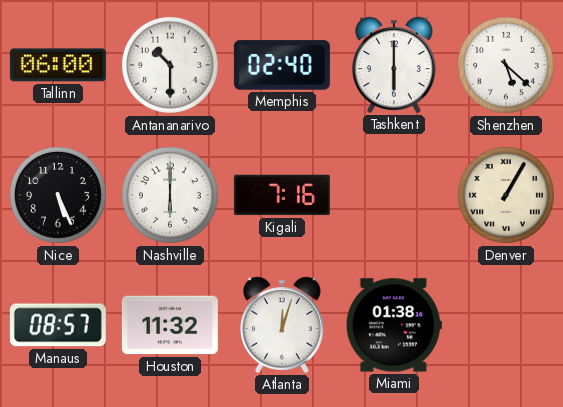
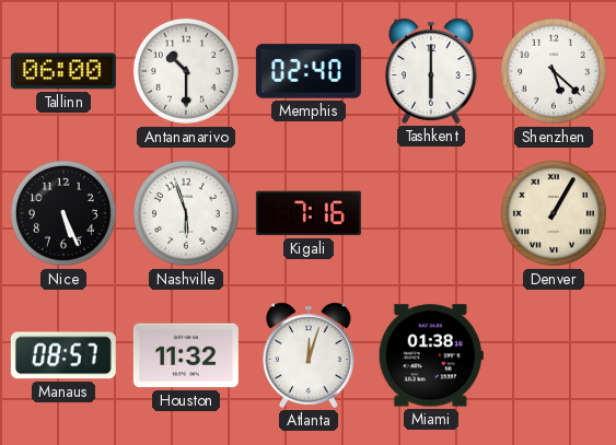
Nashville: 6:00 -> 5:57 (186, 213)
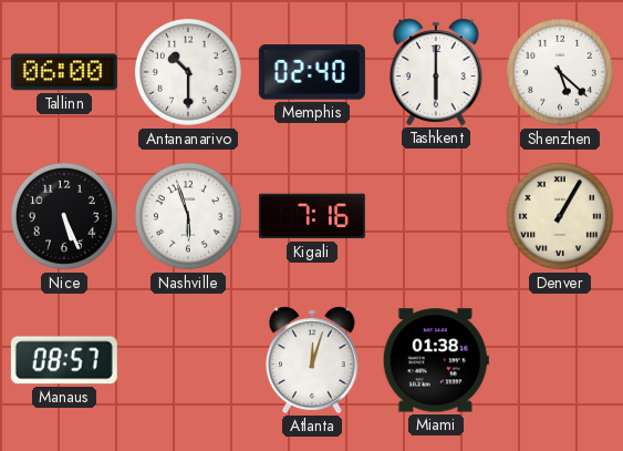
Houston: 11:32 -> none (186, 355)
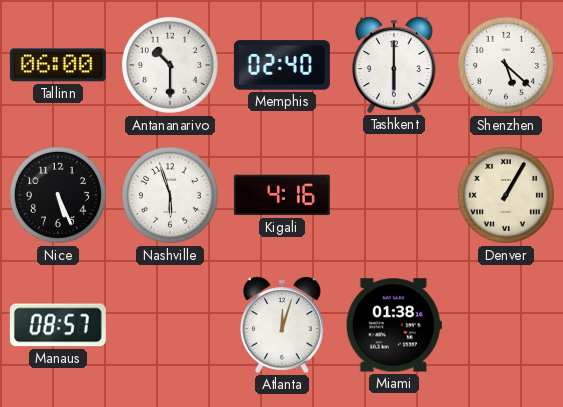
Kigali: 7:16 -> 4:16 (282, 195)
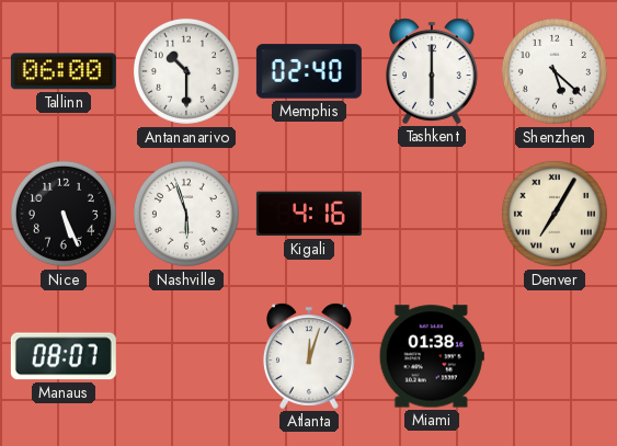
Denver: 1:05 -> 7:05 (555, 214)
Manaus: 08:57 -> 08:07 (64, 356)
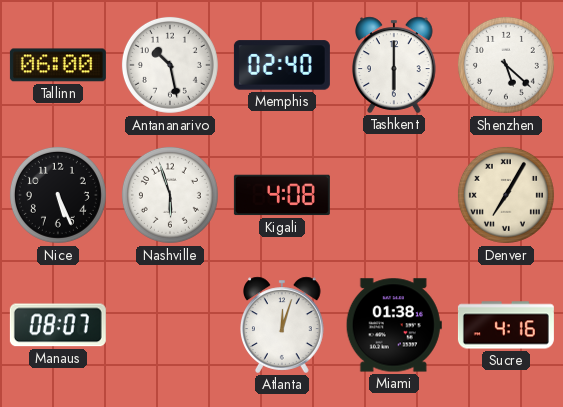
Antananarivo: 10:30 -> 10:28 (170, 65)
Kigali: 4:16 -> 4:08 (282, 195)
Sucre: none -> 4:16 (506, 325)
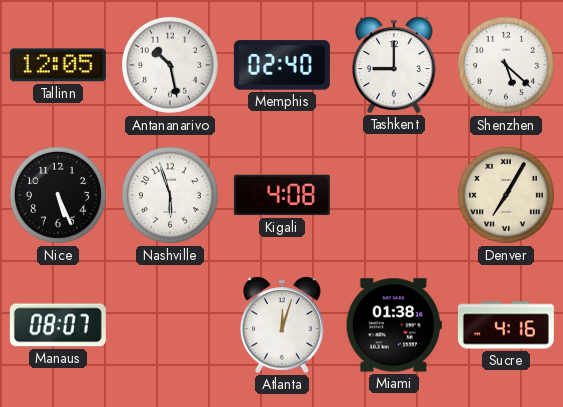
Tallinn: 06:00 -> 12:05 (58, 65)
Tashkent: 6:00 -> 9:00 (395, 65)
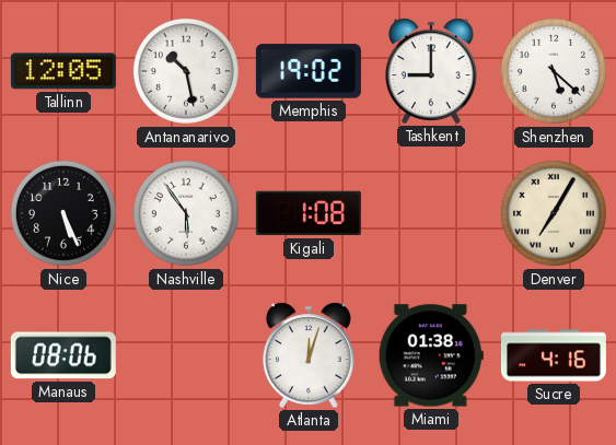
Memphis: 02:40 -> 19:02 (309, 71)
Nashville: 5:57 -> 5:54 (186, 213)
Kigali: 4:08 -> 1:08 (309, 213)
Manaus: 08:07 -> 08:06 (63, 355)
